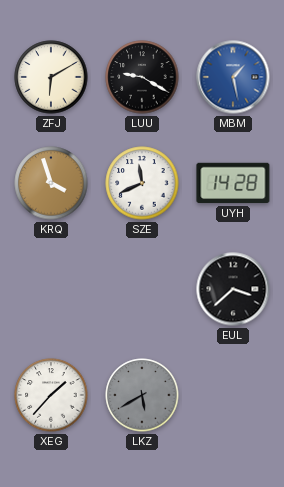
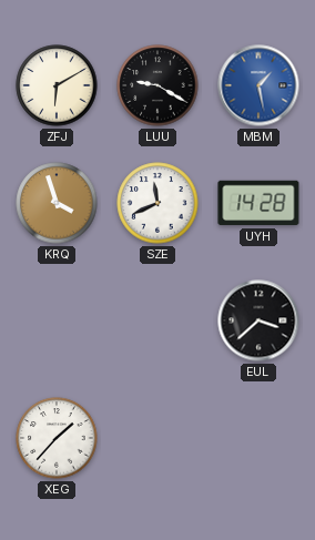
LKZ: 5:40 -> none (142, 395)
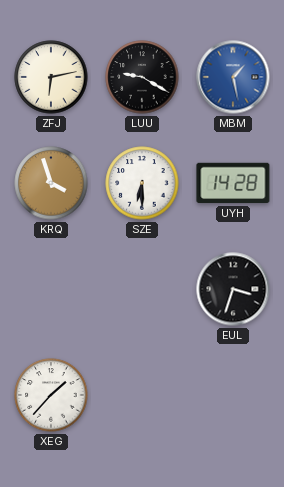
ZFJ: 6:10 -> 6:13 (51, 77)
SZE: 11:41 -> 6:30 (142, 183)
EUL: 3:38 -> 3:33 (233, 289)
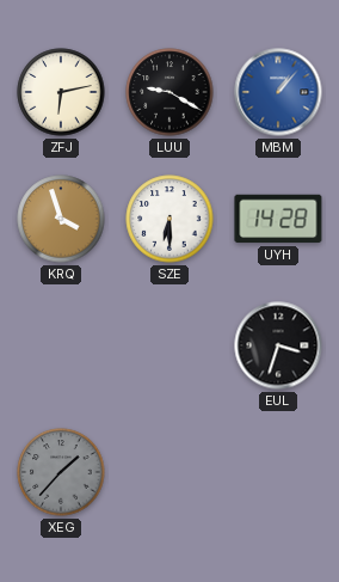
MBM: 1:28 -> 1:07 (278, 92)
XEG dial: white -> grey (61, 472)
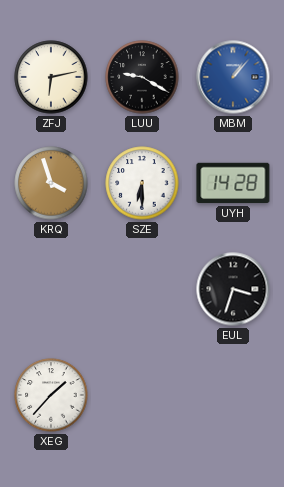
XEG dial: grey -> white (51, 395)
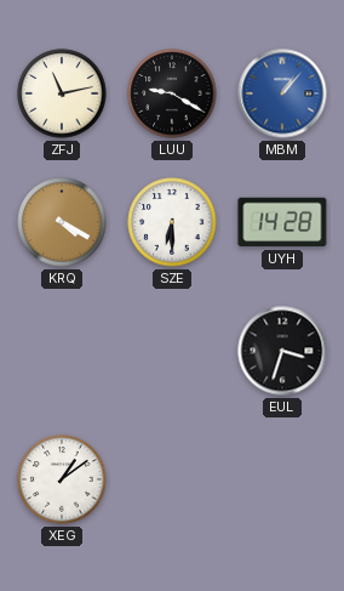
ZFJ: 6:13 -> 11:13 (62, 93)
KRQ: 3:57 -> 4:20 (62, 222)
XEG: 1:37 -> 1:09 (62, 479)
